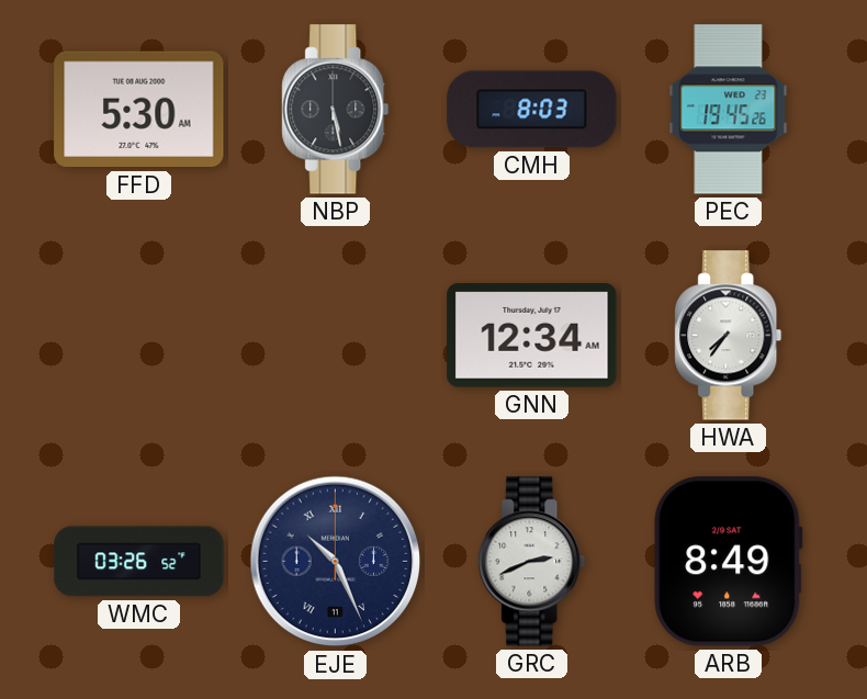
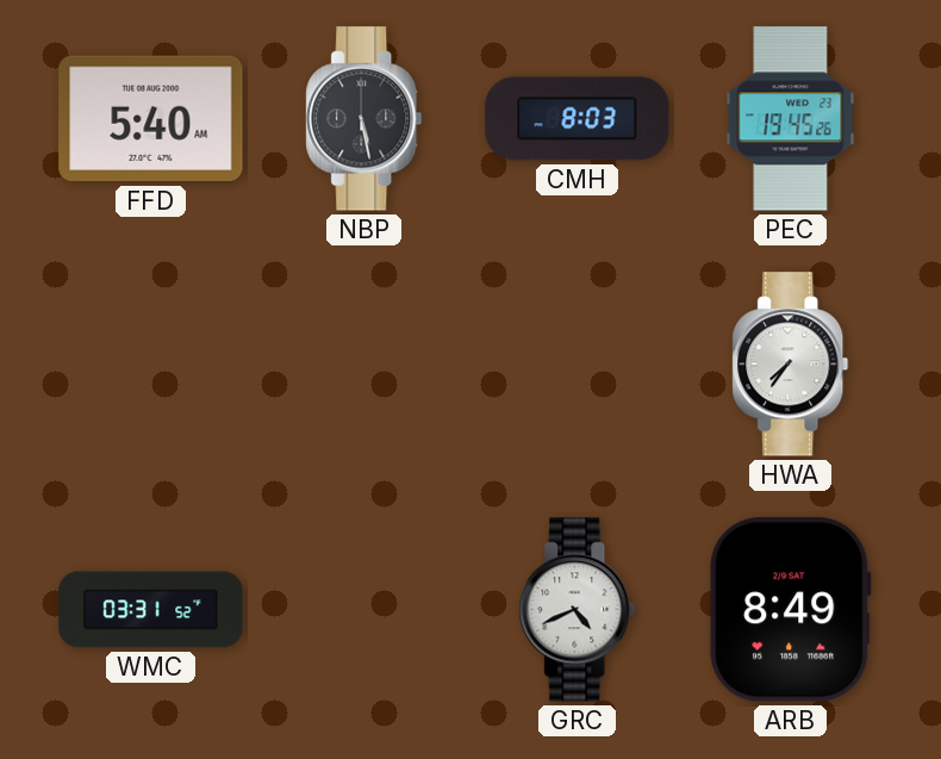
FFD: 5:30 -> 5:40 (151, 119)
GNN: 12:34 -> none (532, 336)
WMC: 03:26 -> 03:31 (151, 610)
EJE: 10:26 -> none (336, 562)
GRC: 2:41 -> 4:41 (578, 610)
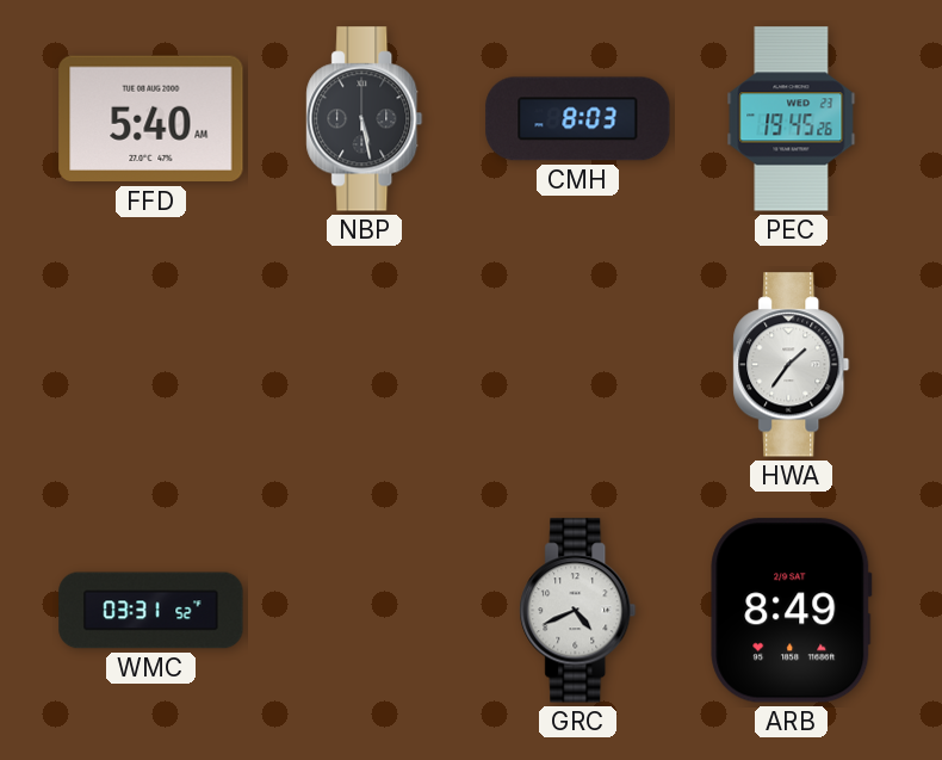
HWA: 7:36 -> 1:36 (792, 365)
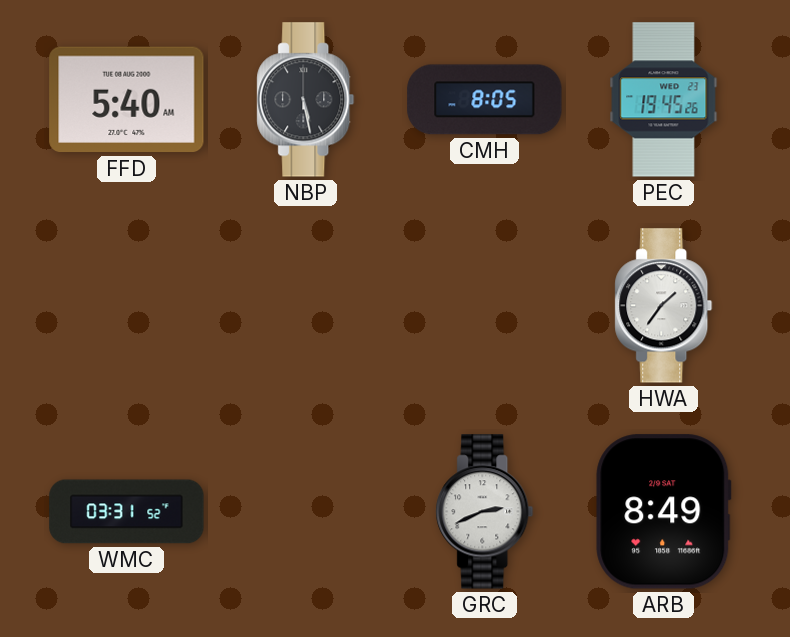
CMH: 8:03 -> 8:05 (485, 100)
GRC: 4:41 -> 2:41 (485, 512)
